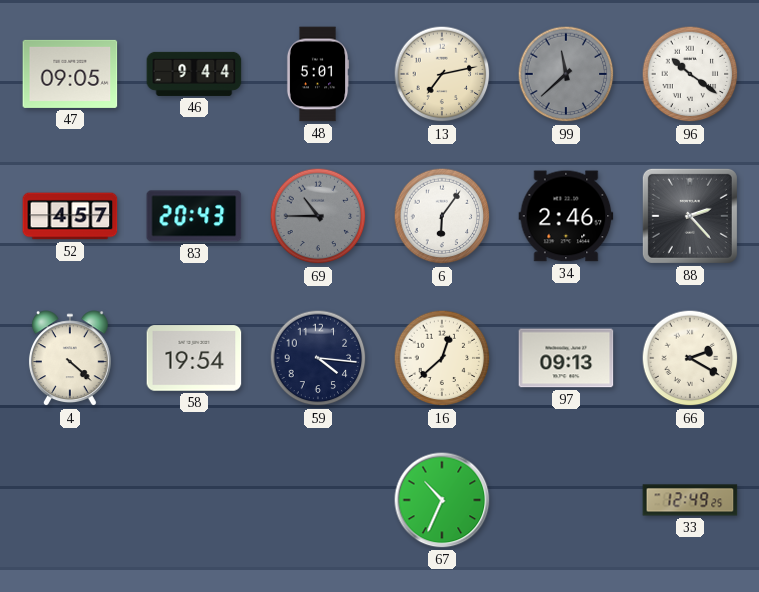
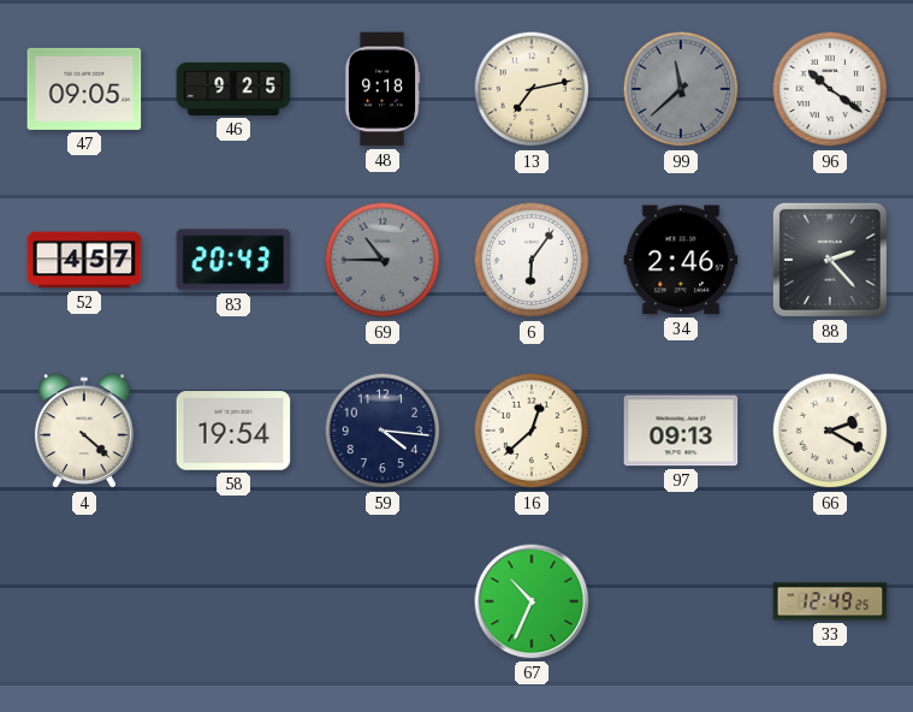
46: 9:44 -> 9:25 (233, 89)
48: 5:01 -> 9:18 (383, 89)
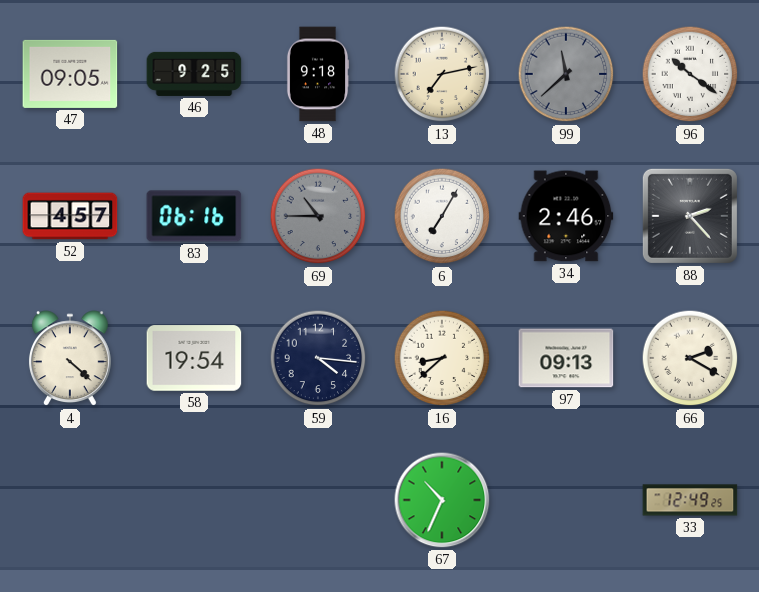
83: 20:43 -> 06:16 (194, 216)
6: 6:06 -> 7:05 (442, 216)
16: 12:38 -> 8:38 (442, 358)
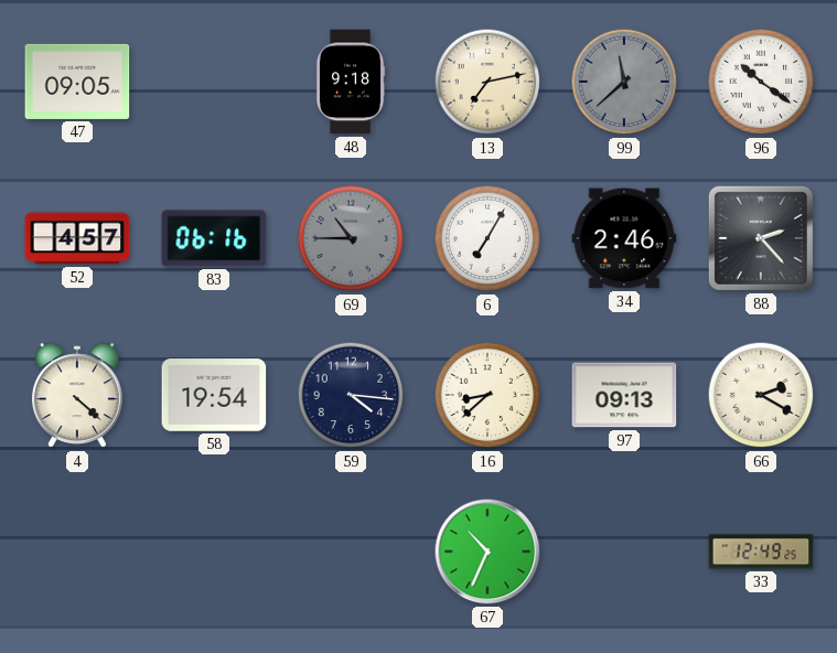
46: 9:25 -> none (194, 74)
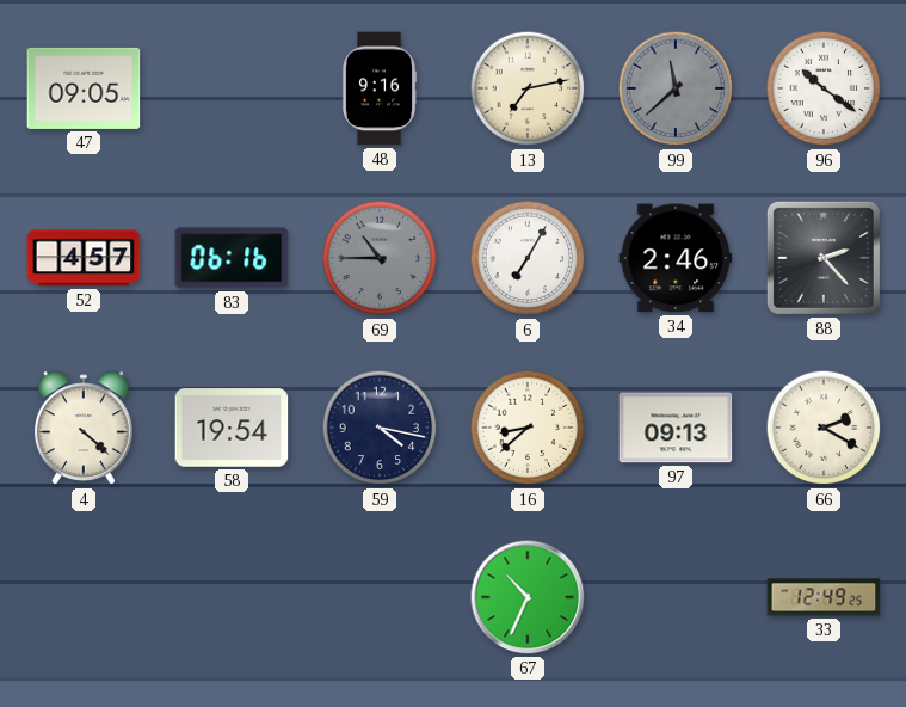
48: 9:18 -> 9:16 (380, 88)
59: 4:16 -> 4:17 (380, 428)
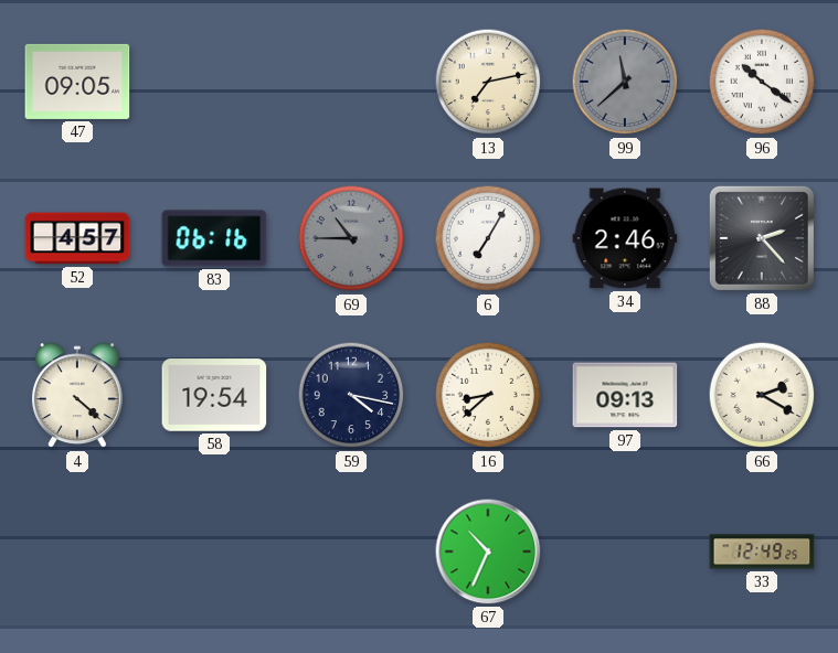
48: 9:16 -> none (380, 88)
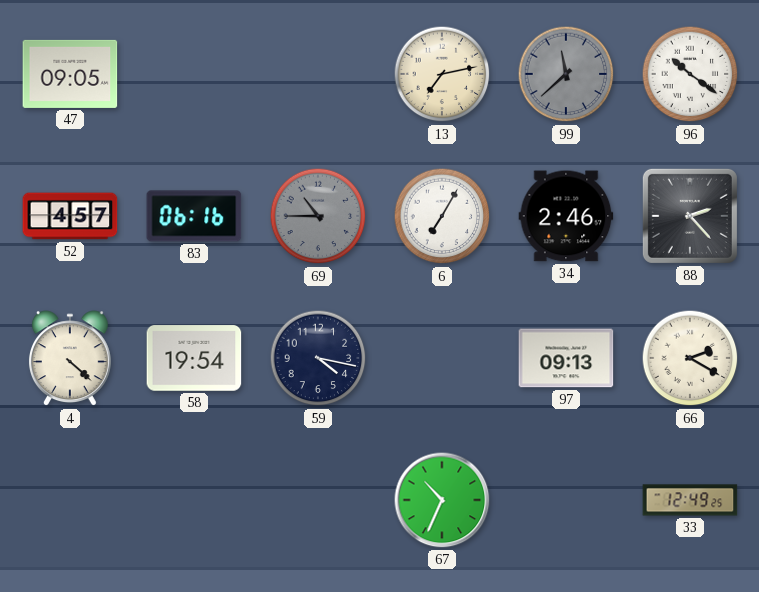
16: 8:38 -> none (488, 395)
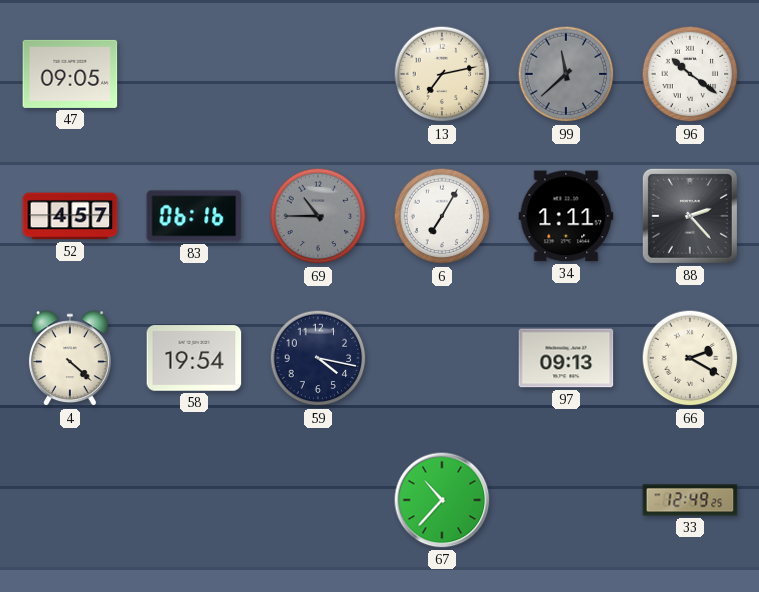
34: 2:46 -> 1:11 (566, 216)
67: 10:34 -> 10:37 (442, 500)
